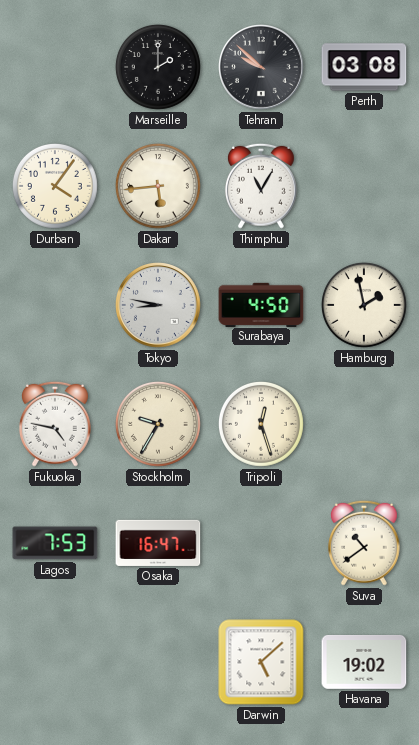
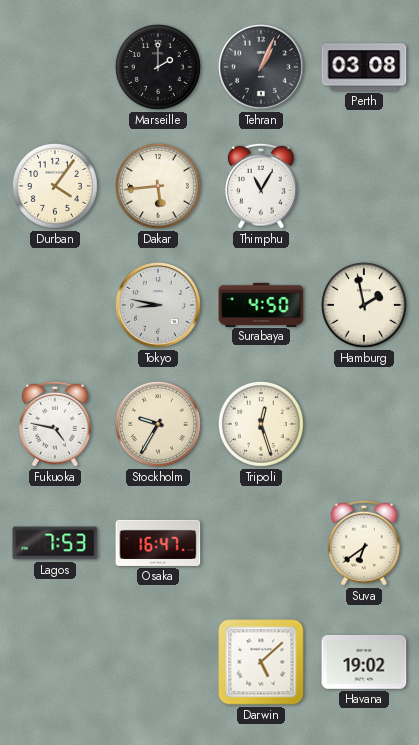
Tehran: 9:52 -> 1:04 (261, 67)
Suva: 10:39 -> 6:39 (364, 543)
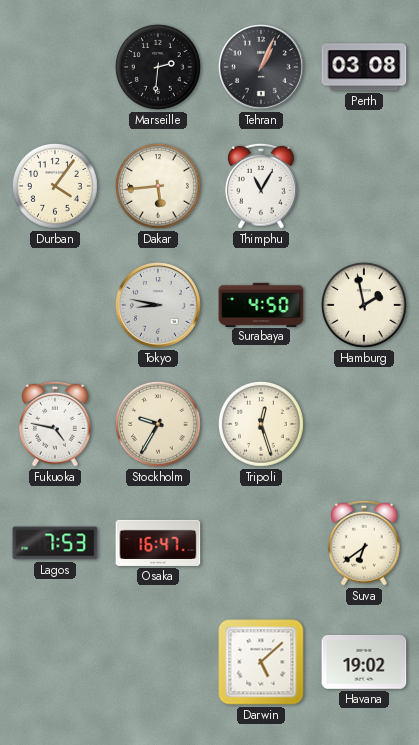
Marseille: 2:00 -> 2:31 (158, 67)
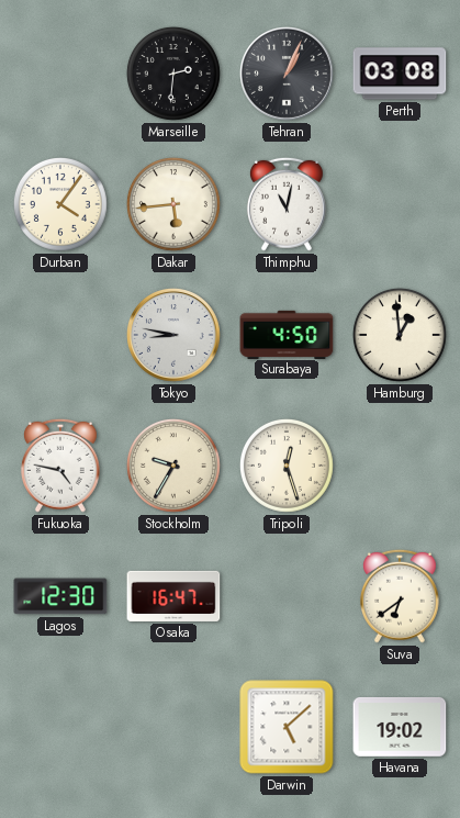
Thimphu: 11:05 -> 11:02 (287, 204)
Hamburg: 1:58 -> 12:59 (400, 335)
Lagos: 7:53 -> 12:30 (60, 596)
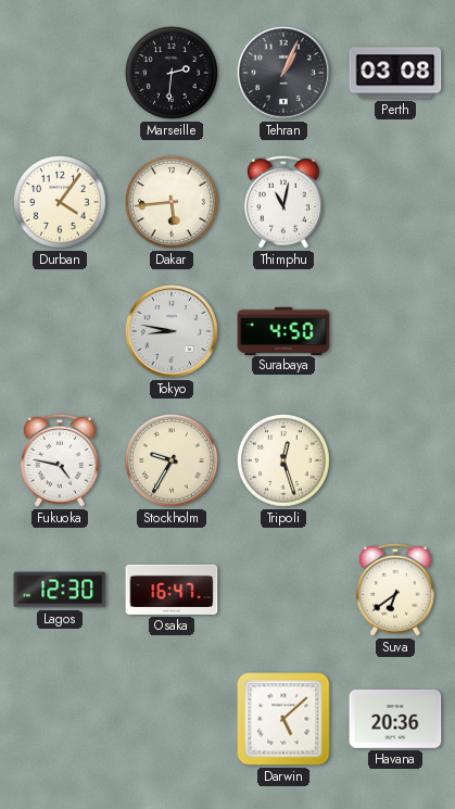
Hamburg: 12:59 -> none (400, 335)
Havana: 19:02 -> 20:36 (395, 719)
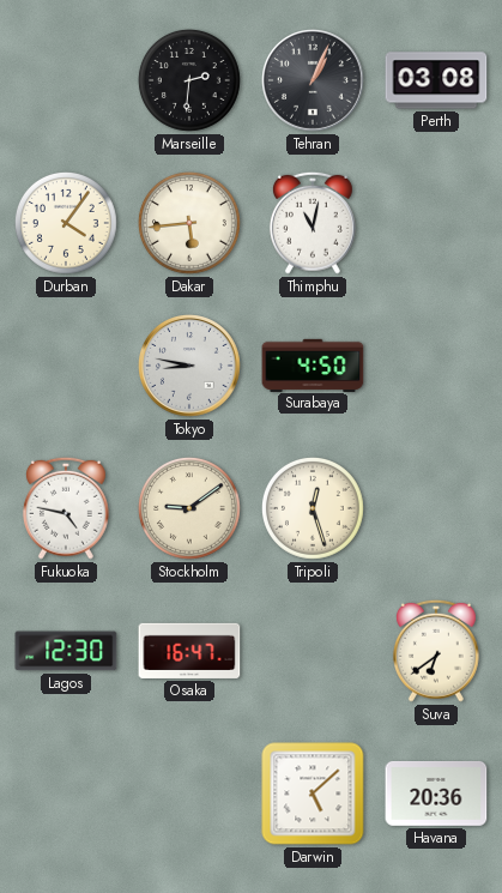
Stockholm: 9:35 -> 9:09 (189, 508)
